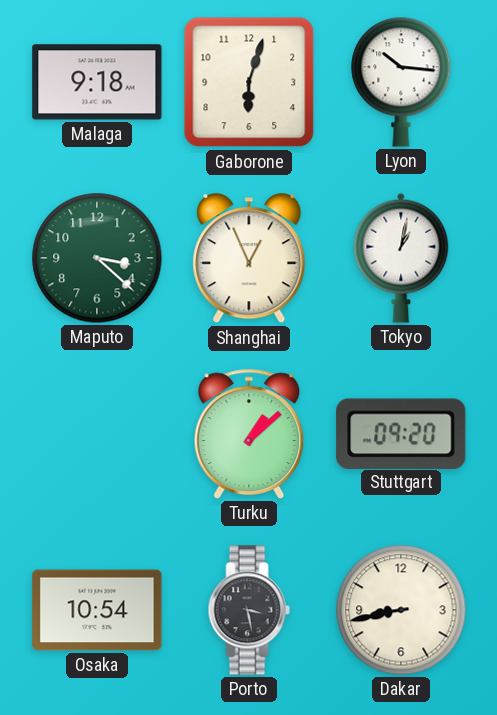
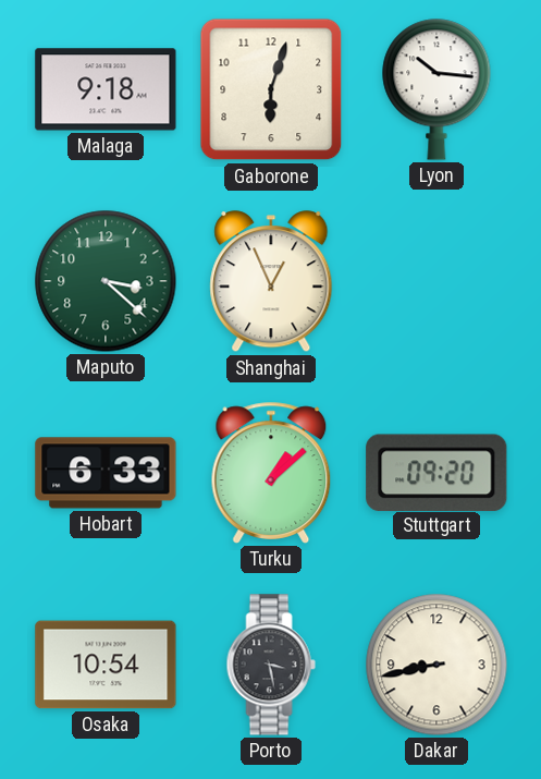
Tokyo: 1:02 -> none (401, 258)
Hobart: none -> 6:33 (106, 473)
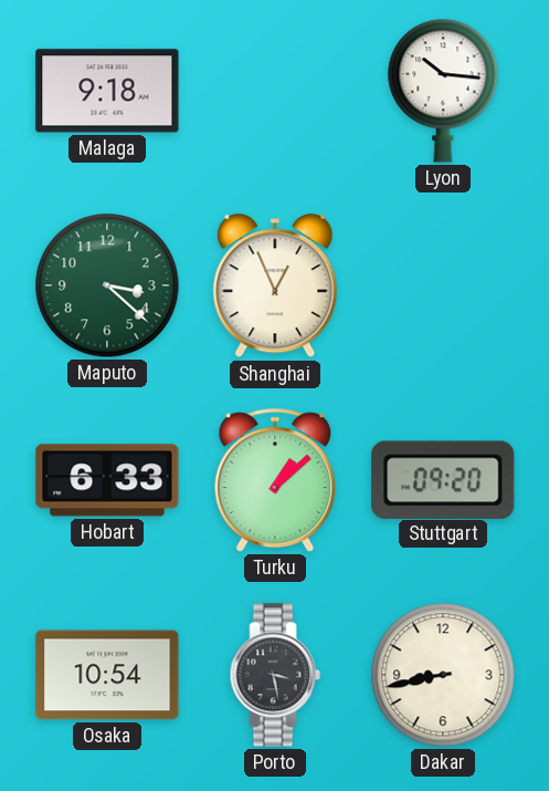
Gaborone: 6:03 -> none (271, 89)
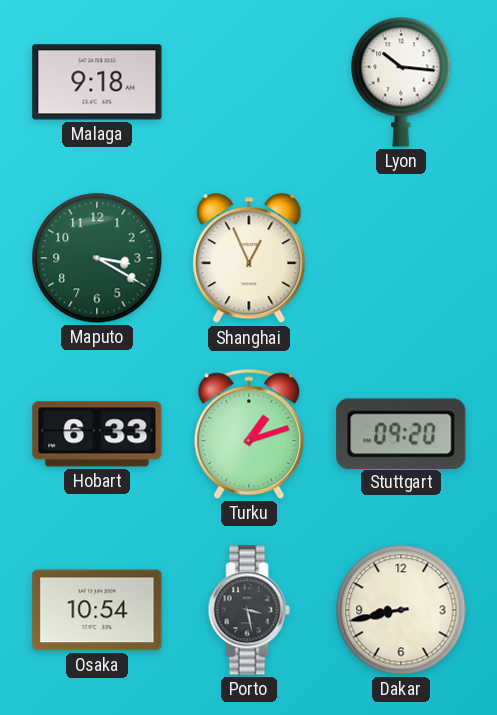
Maputo: 3:22 -> 3:20 (97, 258)
Turku: 1:08 -> 1:12 (249, 434)
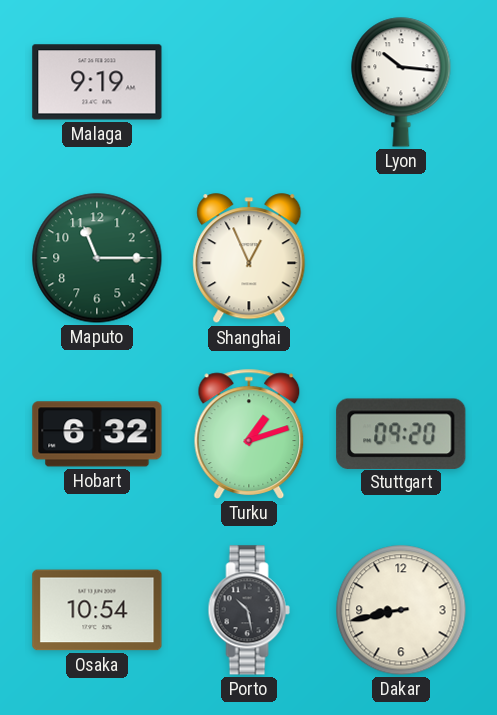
Malaga: 9:18 -> 9:19 (97, 82)
Maputo: 3:20 -> 11:15 (97, 258)
Hobart: 6:33 -> 6:32 (97, 434)
Porto: 3:28 -> 10:28 (249, 610)
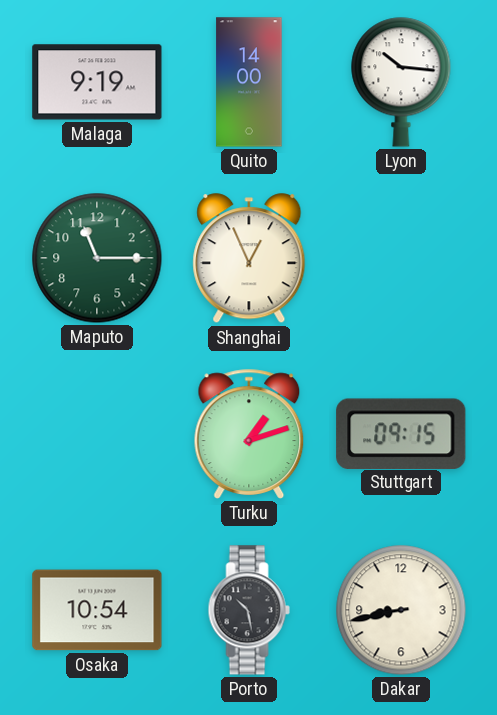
Quito: none -> 14:00 (249, 82)
Hobart: 6:32 -> none (97, 434)
Stuttgart: 09:20 -> 09:15 (401, 433)
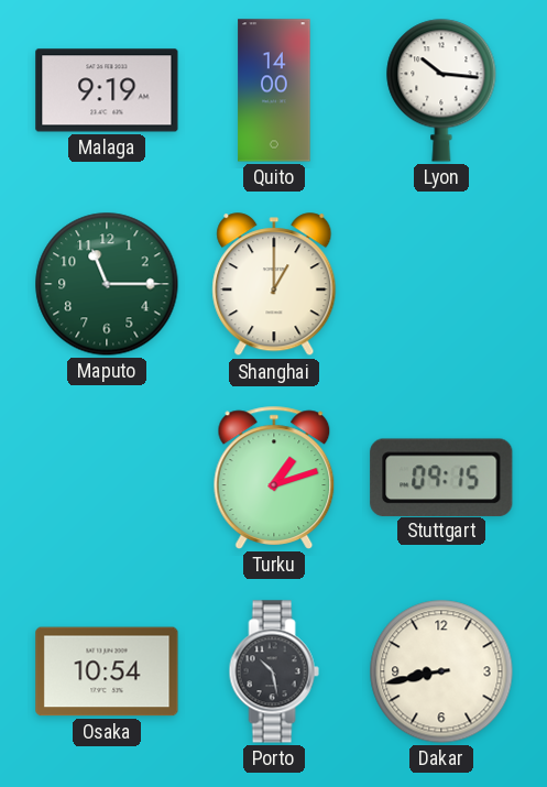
Shanghai: 12:56 -> 1:00 (274, 285)
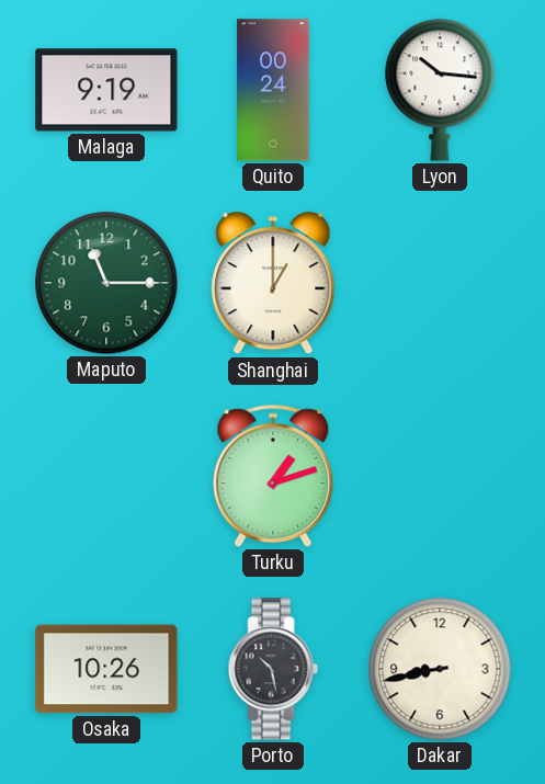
Quito: 14:00 -> 00:24 (273, 90)
Stuttgart: 09:15 -> none (441, 477)
Osaka: 10:54 -> 10:26 (106, 669)
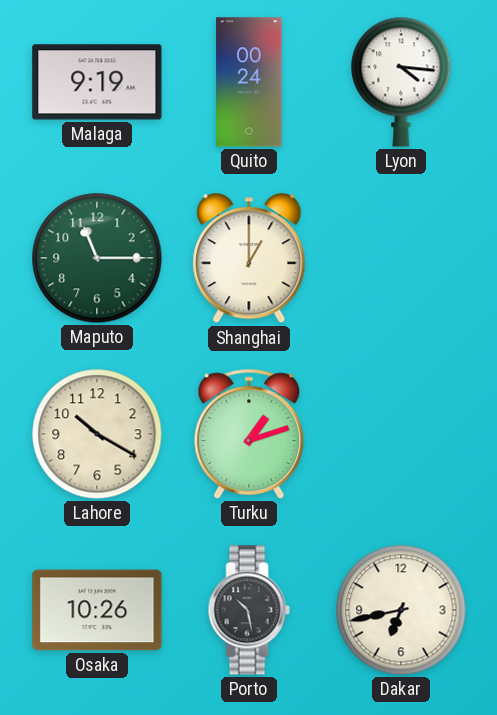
Lyon: 10:16 -> 4:16 (401, 82)
Lahore: none -> 10:20 (97, 434)
Dakar: 8:43 -> 6:43 (401, 610)
